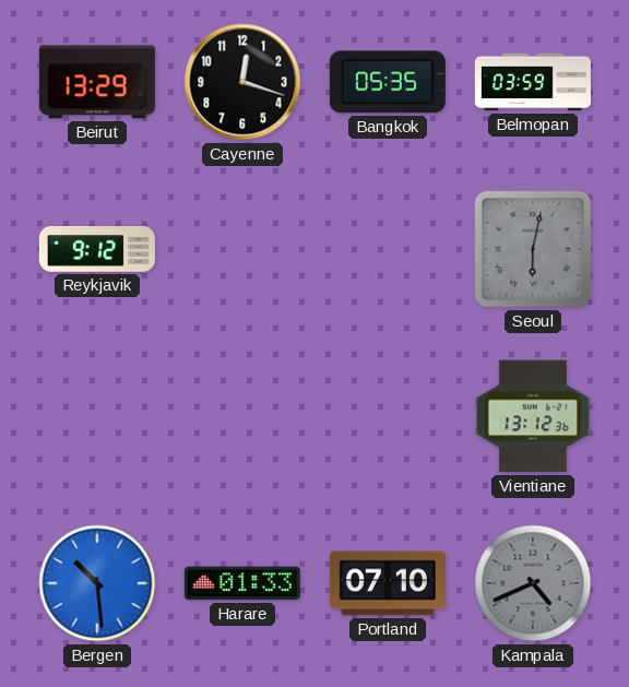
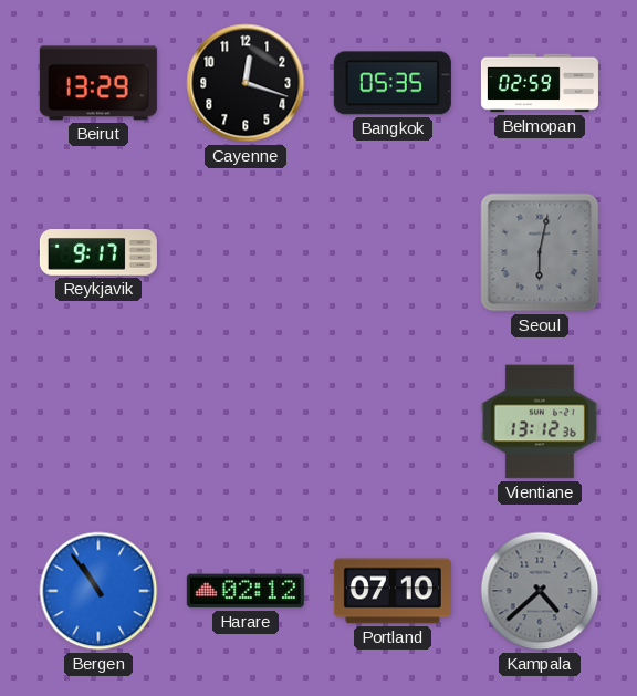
Belmopan: 03:59 -> 02:59 (540, 83)
Reykjavik: 9:12 -> 9:17 (98, 253)
Bergen: 10:29 -> 10:54 (98, 591)
Harare: 01:33 -> 02:12 (246, 591)
Kampala: 4:41 -> 4:38 (540, 591)
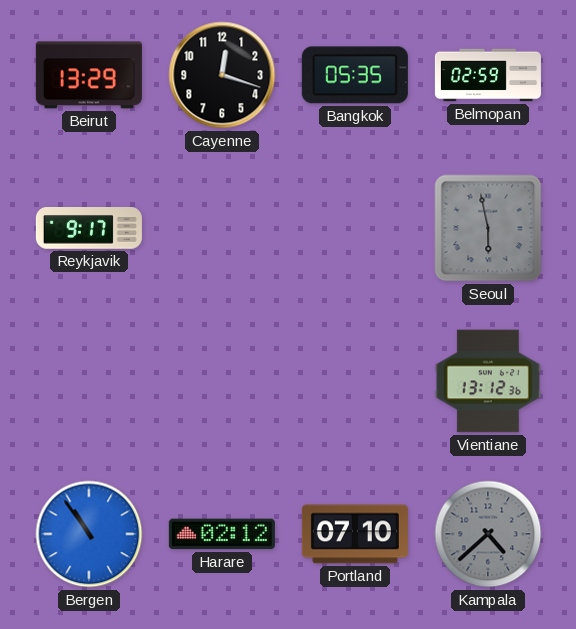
Seoul: 6:02 -> 5:58 (488, 228)
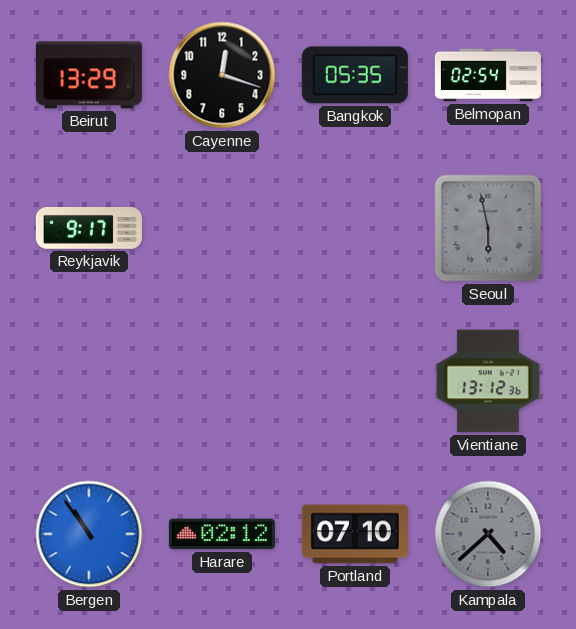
Belmopan: 02:59 -> 02:54 (488, 75)
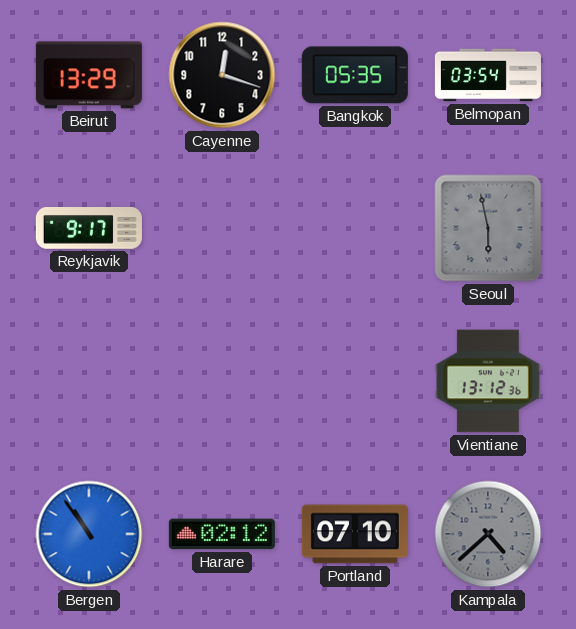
Belmopan: 02:54 -> 03:54 (488, 75)
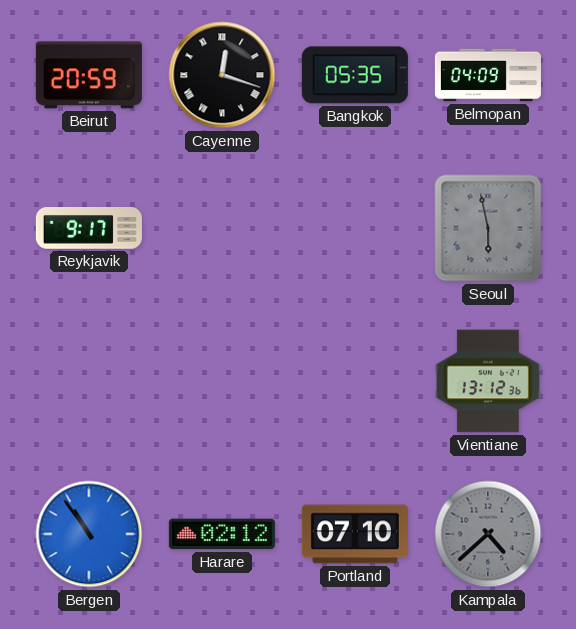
Beirut: 13:29 -> 20:59 (89, 75)
Cayenne numerals: Arabic -> Roman (222, 75)
Belmopan: 03:54 -> 04:09 (488, 75)
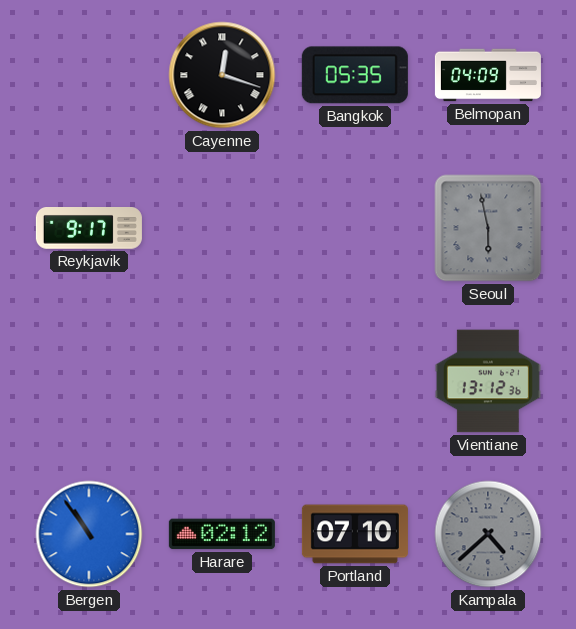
Beirut: 20:59 -> none (89, 75)
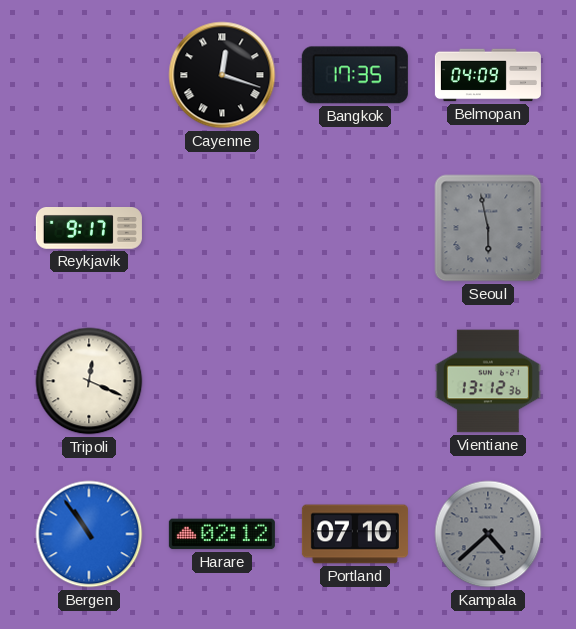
Bangkok: 05:35 -> 17:35 (355, 75)
Tripoli: none -> 12:19 (89, 381)
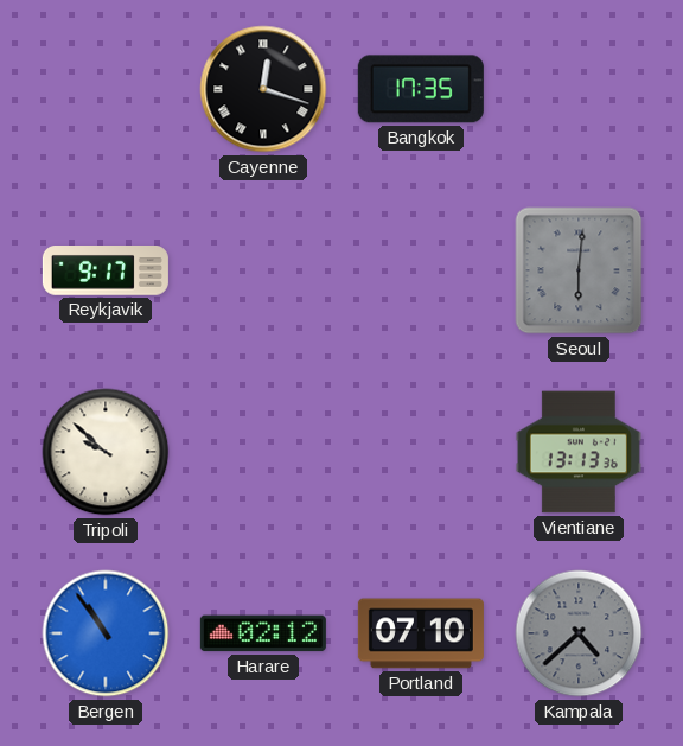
Belmopan: 04:09 -> none (488, 75)
Seoul: 5:58 -> 6:01 (579, 270)
Tripoli: 12:19 -> 9:52 (106, 452)
Vientiane: 13:12 -> 13:13 (579, 452)
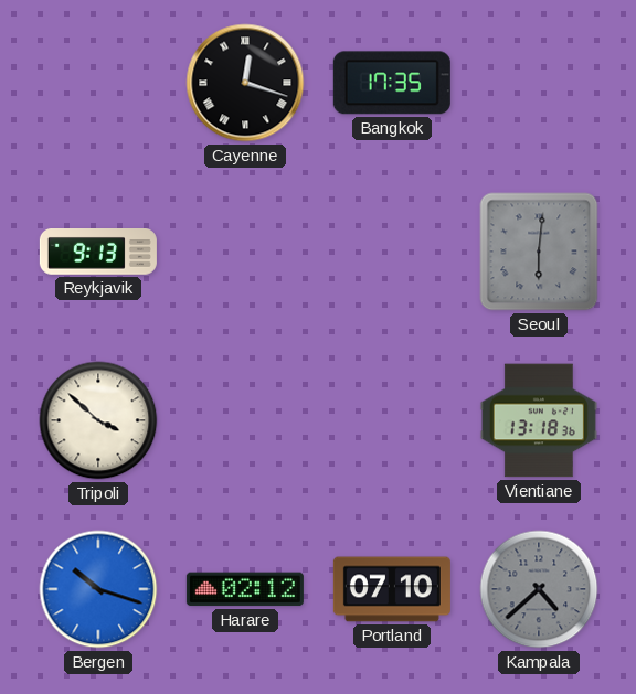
Reykjavik: 9:17 -> 9:13 (98, 253)
Tripoli: 9:52 -> 3:52 (98, 420)
Vientiane: 13:13 -> 13:18 (539, 420)
Bergen: 10:54 -> 10:18 (98, 589)
